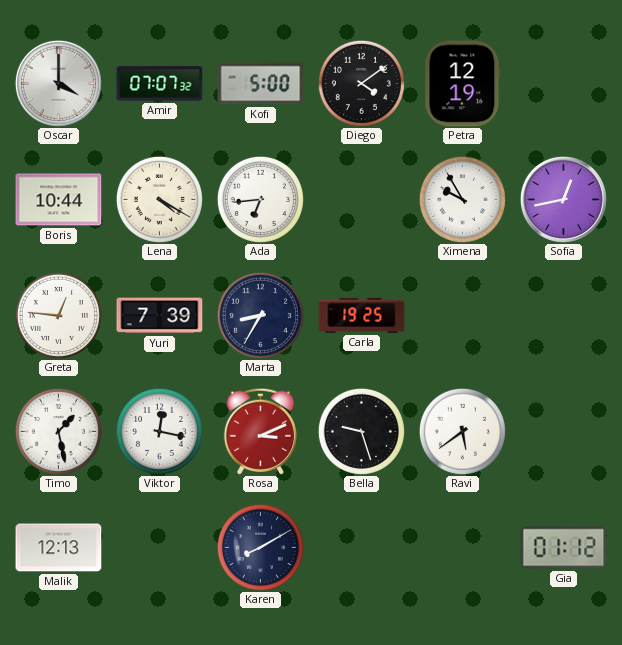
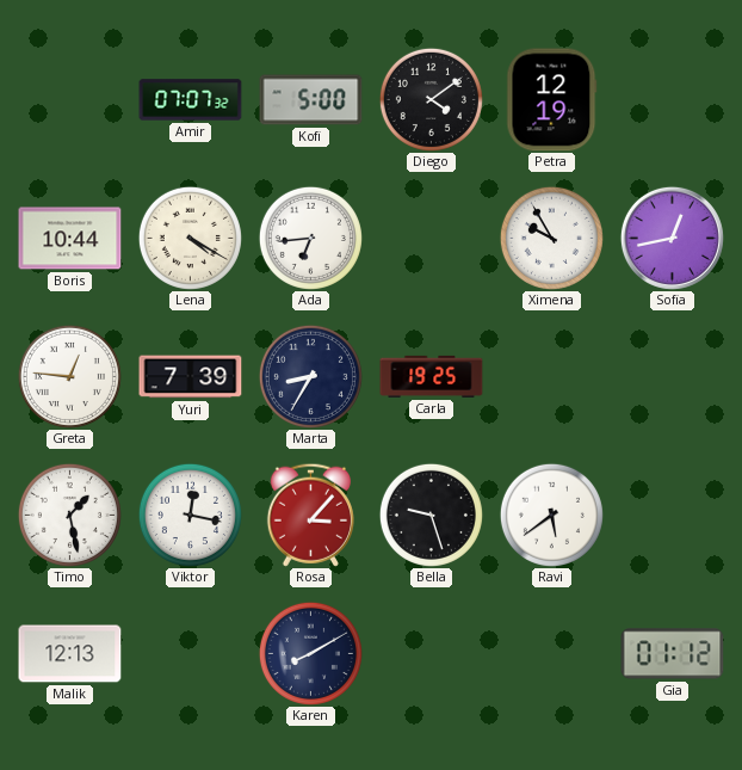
Oscar: 4:00 -> none (58, 83)
Rosa: 3:11 -> 3:07 (310, 515)
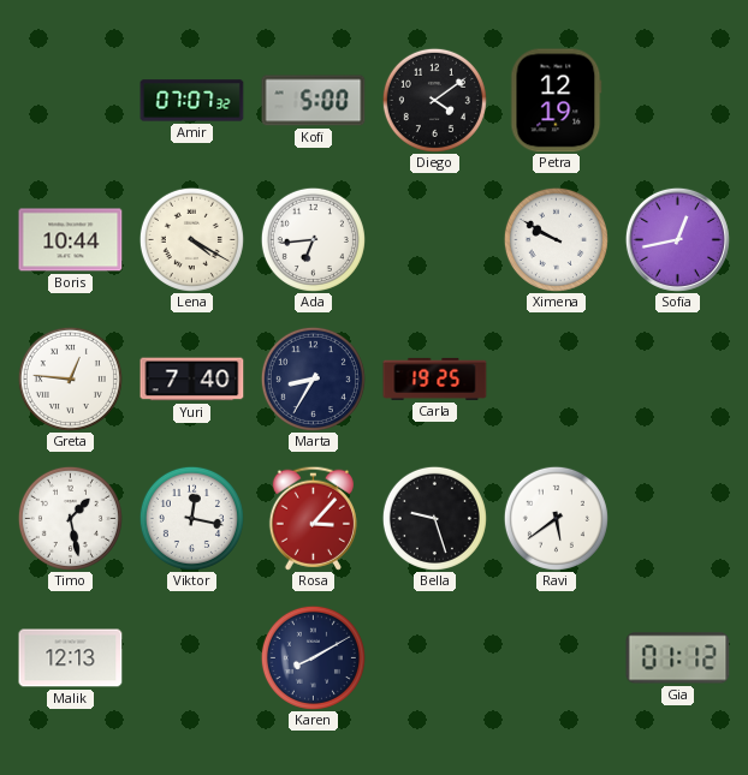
Ximena: 9:55 -> 9:50 (556, 239)
Yuri: 7:39 -> 7:40 (192, 380)
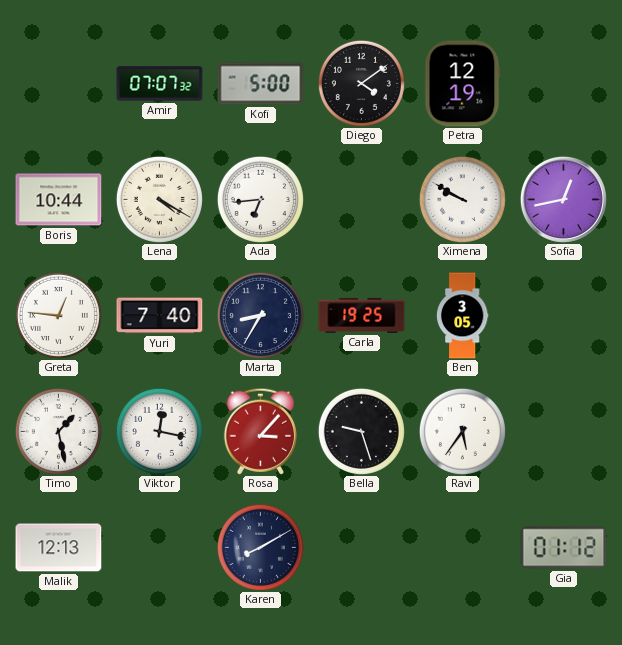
Ben: none -> 3:05 (462, 316)
Ravi: 5:39 -> 5:36 (462, 431)
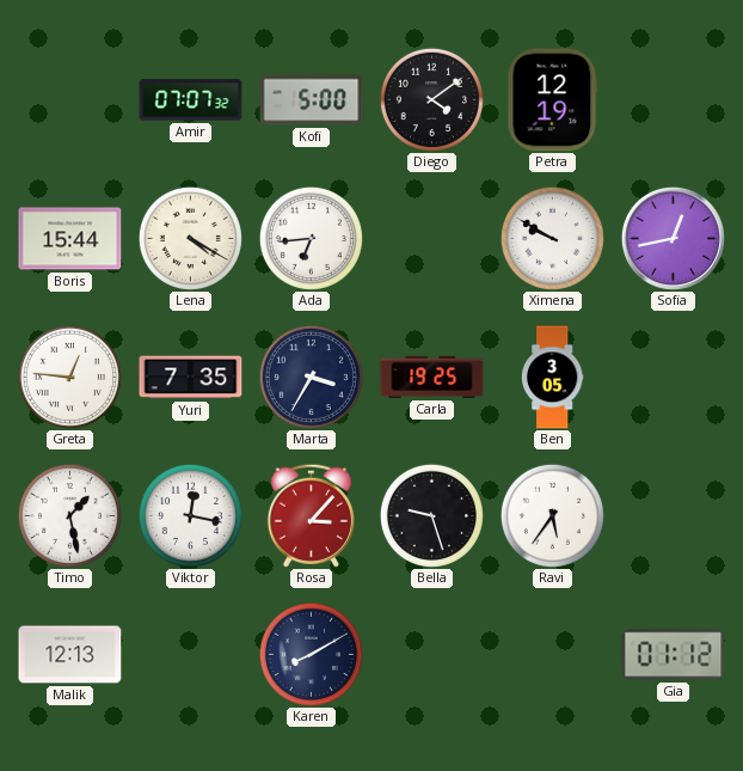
Boris: 10:44 -> 15:44 (70, 239)
Yuri: 7:40 -> 7:35 (191, 378)
Marta: 8:35 -> 3:35 (311, 377)
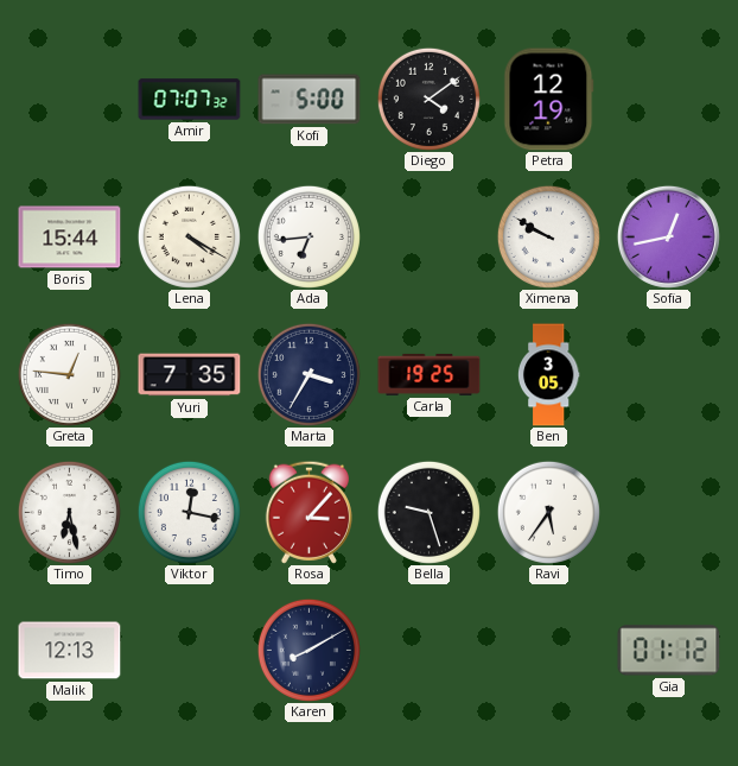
Timo: 1:28 -> 6:28 (69, 512)
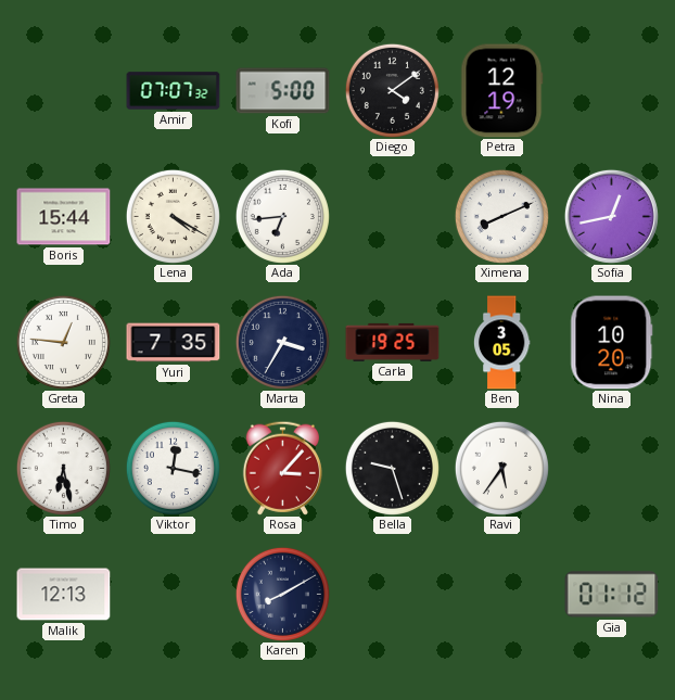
Ximena: 9:50 -> 8:11 (501, 216)
Nina: none -> 10:20 (612, 343)
